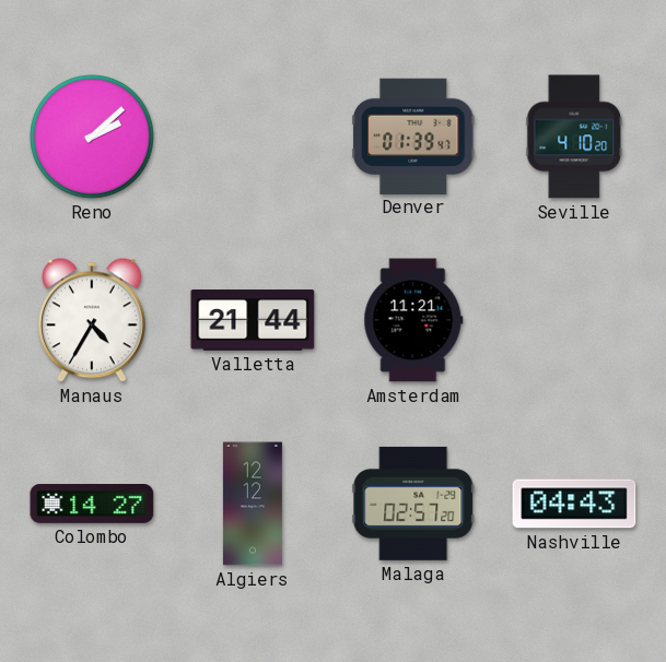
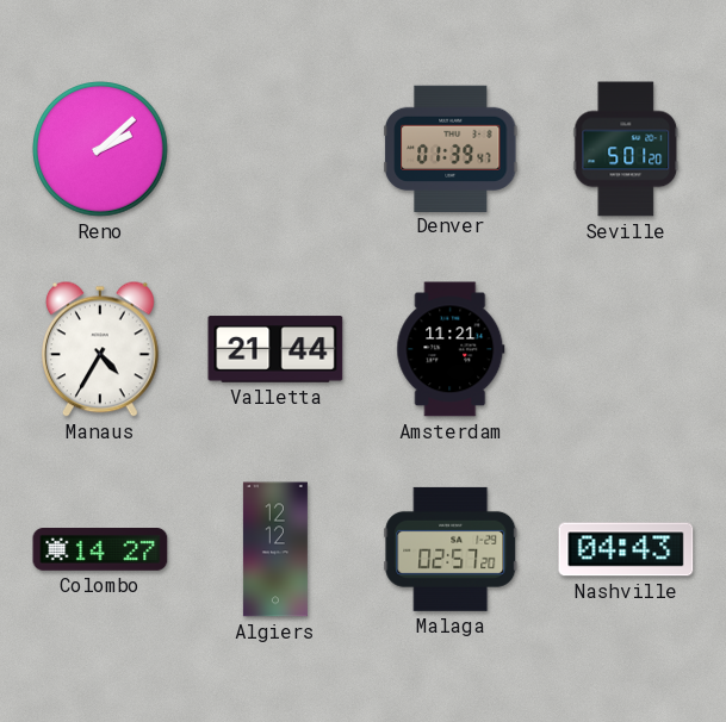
Seville: 4:10 -> 5:01 (626, 149)
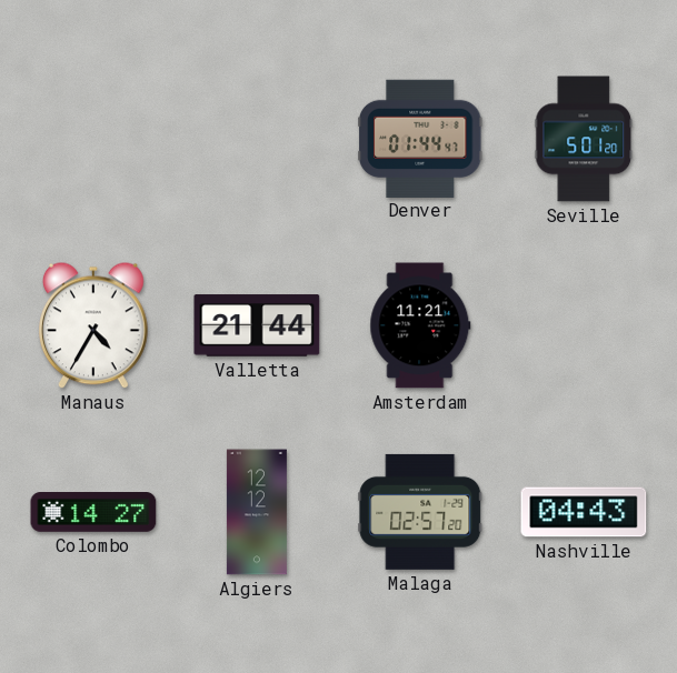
Reno: 2:08 -> none (101, 149)
Denver: 01:39 -> 01:44 (421, 138)
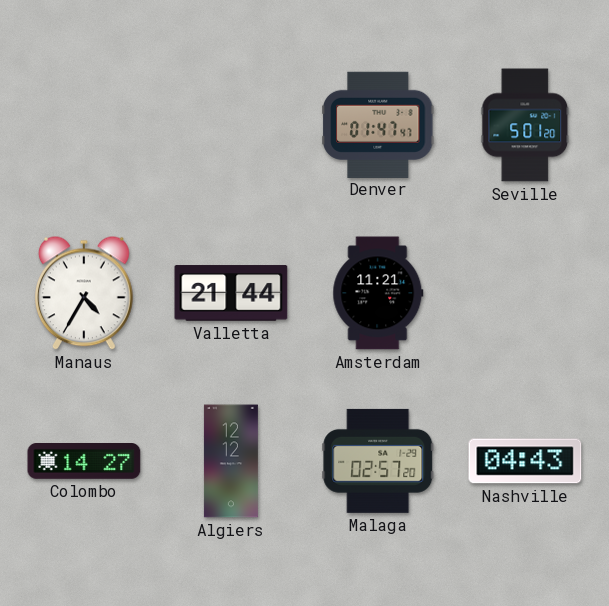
Denver: 01:44 -> 01:47 (379, 124)
